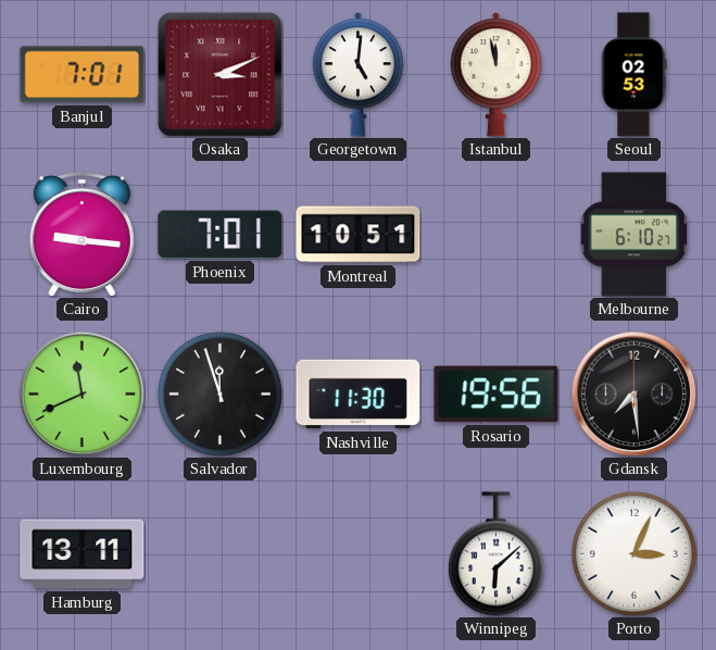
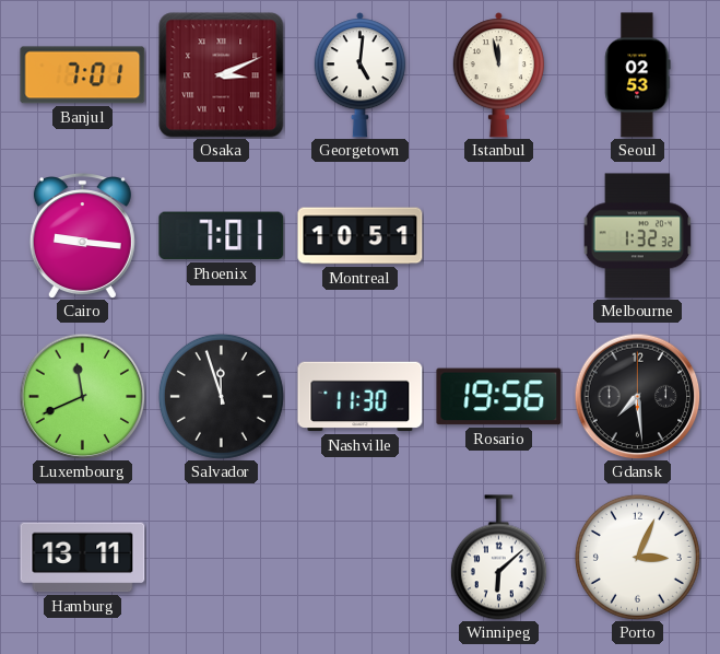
Melbourne: 6:10 -> 1:32 (638, 236)
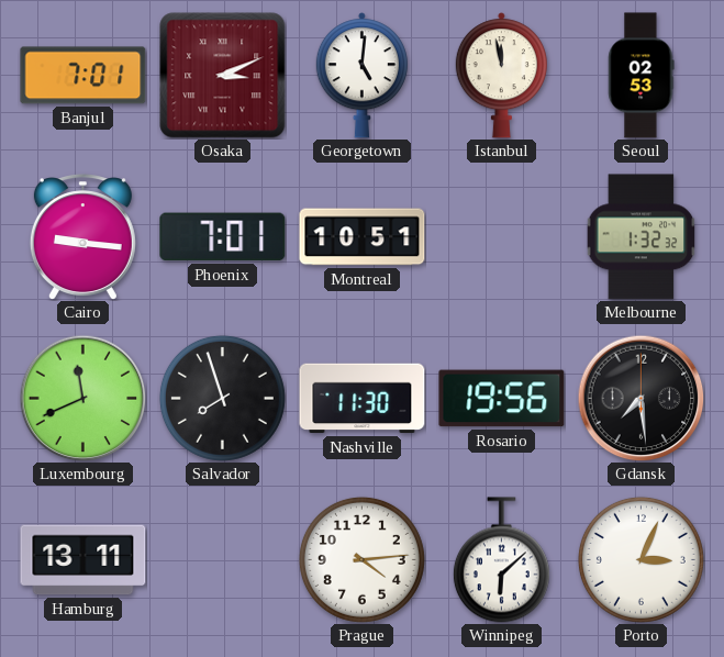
Salvador: 11:57 -> 7:57 (222, 398)
Prague: none -> 4:14 (361, 559)
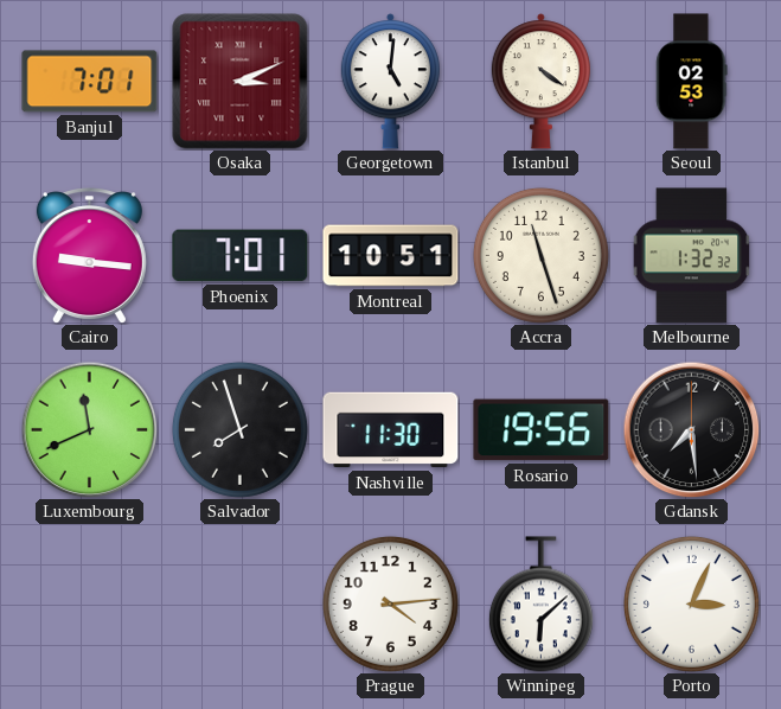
Istanbul: 11:58 -> 4:21 (540, 82)
Accra: none -> 11:27 (540, 255)
Hamburg: 13:11 -> none (83, 560)
